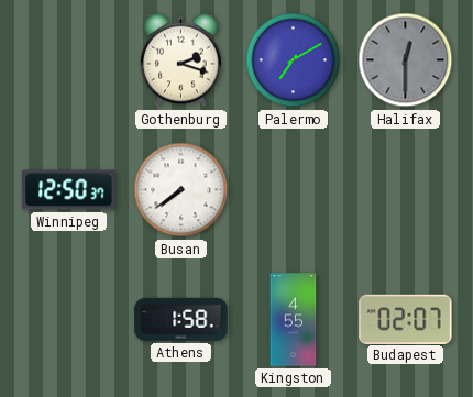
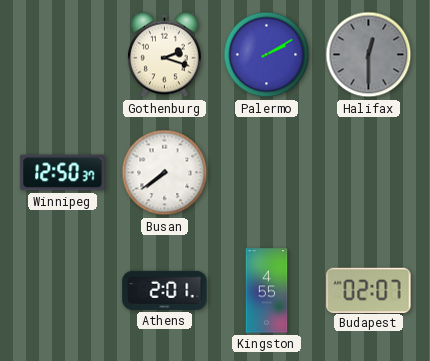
Palermo: 7:10 -> 2:10 (267, 55)
Athens: 1:58 -> 2:01 (165, 290)
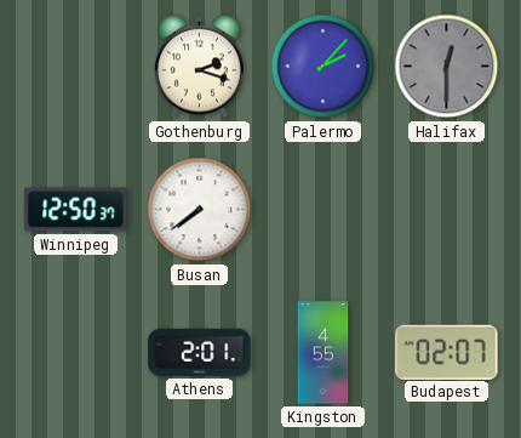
Palermo: 2:10 -> 2:07 (324, 67)
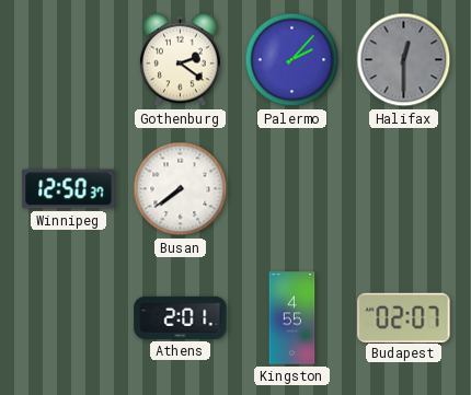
Gothenburg: 2:18 -> 2:21 (181, 60)
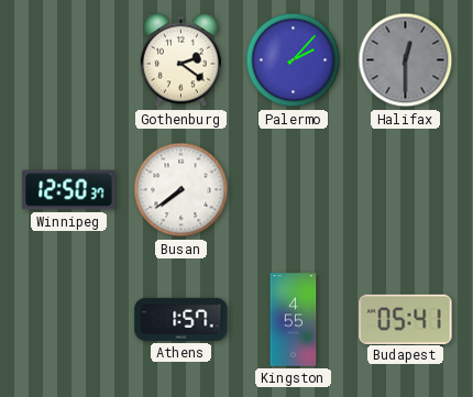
Athens: 2:01 -> 1:57 (182, 319)
Budapest: 02:07 -> 05:41 (406, 319)
